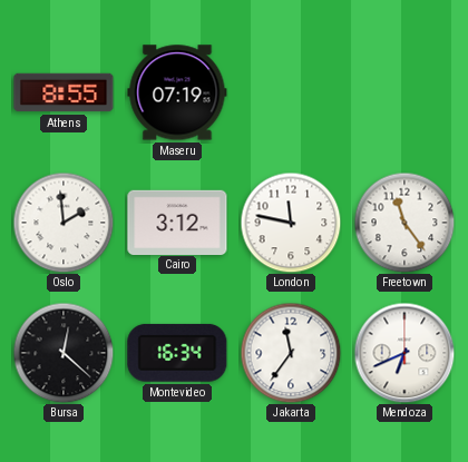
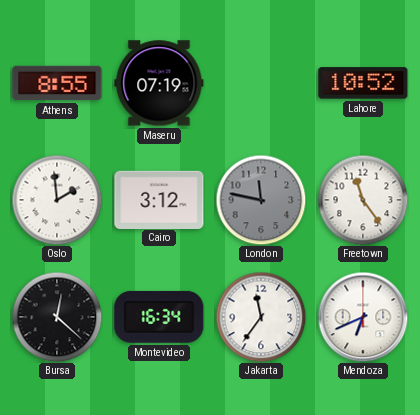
Lahore: none -> 10:52 (363, 83)
London dial: white -> grey (261, 200)
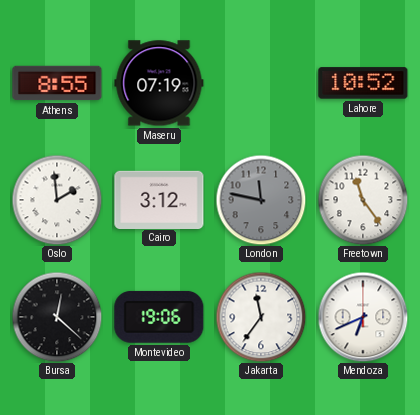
Montevideo: 16:34 -> 19:06 (159, 317)
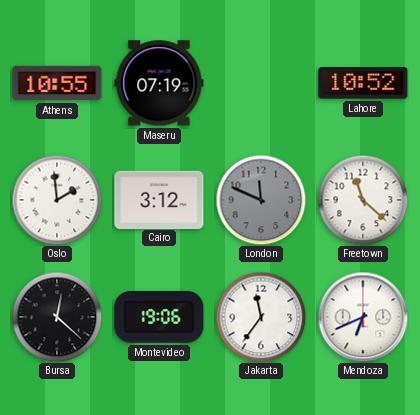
Athens: 8:55 -> 10:55 (57, 83)
London: 11:47 -> 11:49 (261, 200)
Freetown: 11:24 -> 11:22 (363, 200)
